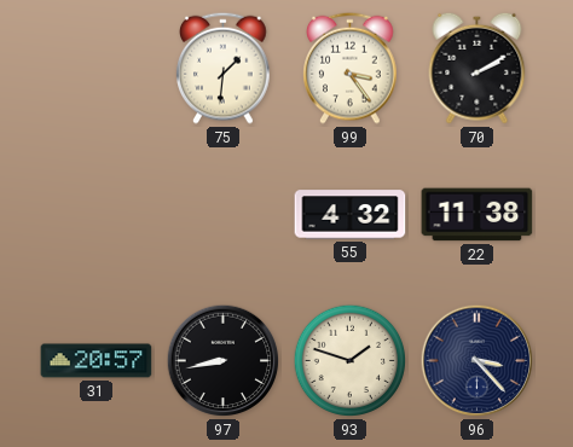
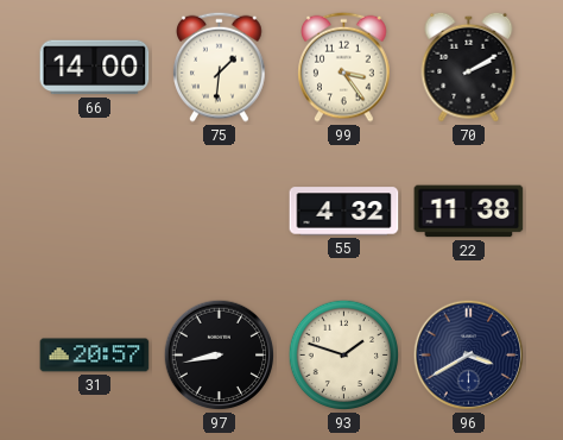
66: none -> 14:00 (95, 68)
96: 3:23 -> 3:40 (469, 356)
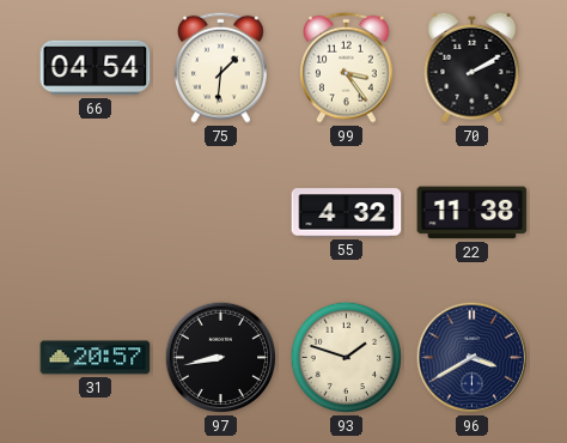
66: 14:00 -> 04:54 (96, 68)
